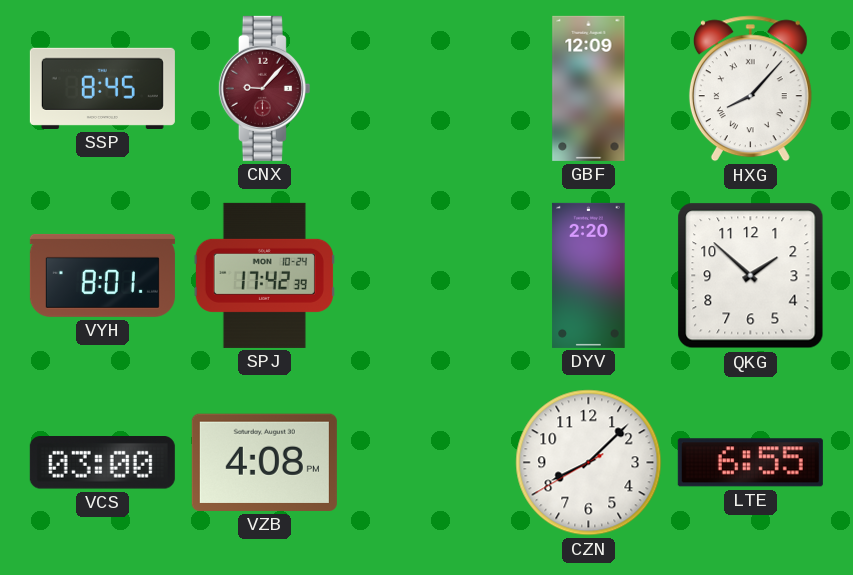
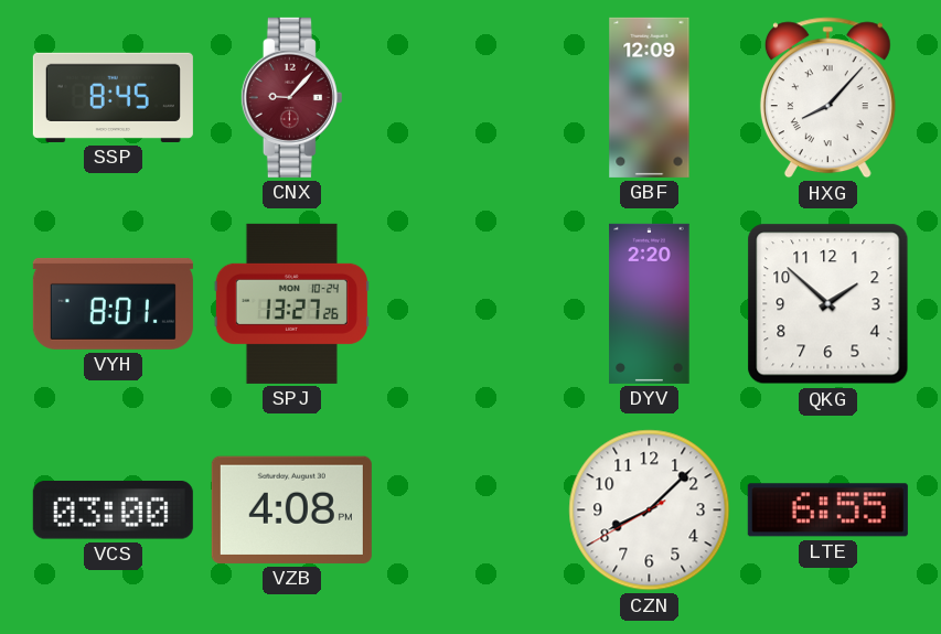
SPJ: 17:42 -> 13:27 (291, 303)
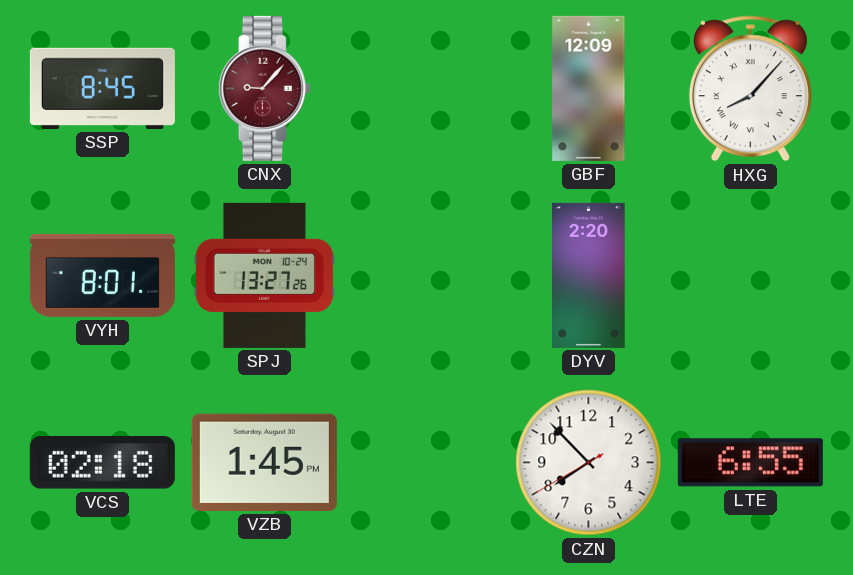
QKG: 1:52 -> none (828, 304)
VCS: 03:00 -> 02:18 (102, 463)
VZB: 4:08 -> 1:45 (264, 462)
CZN: 8:07 -> 7:52 (589, 463)
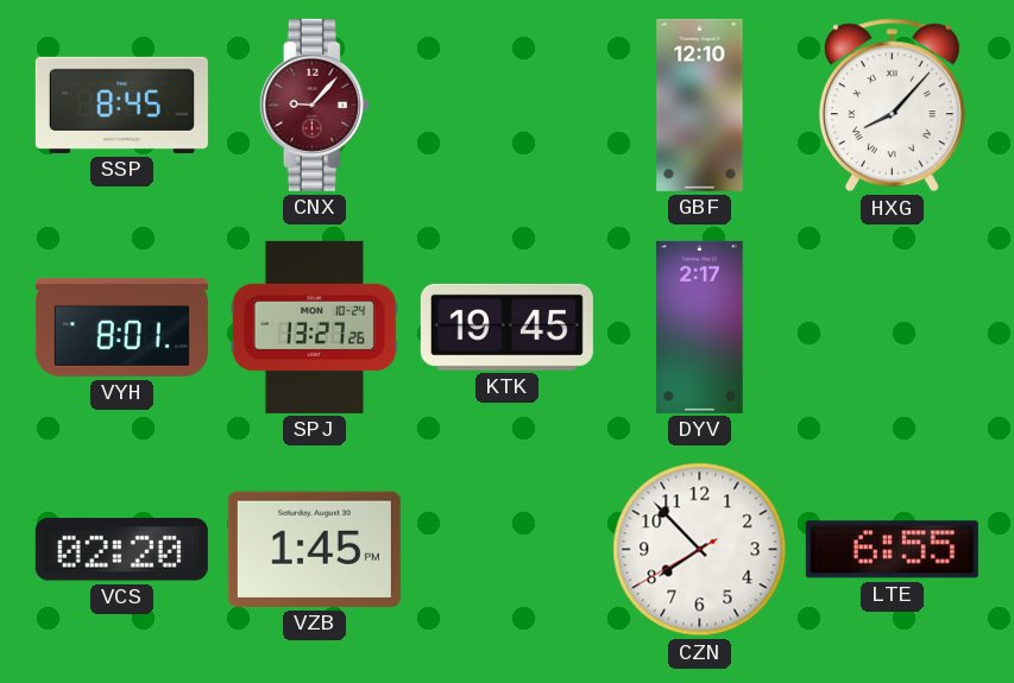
GBF: 12:09 -> 12:10 (700, 105)
KTK: none -> 19:45 (506, 327)
DYV: 2:20 -> 2:17 (700, 327)
VCS: 02:18 -> 02:20 (121, 550)
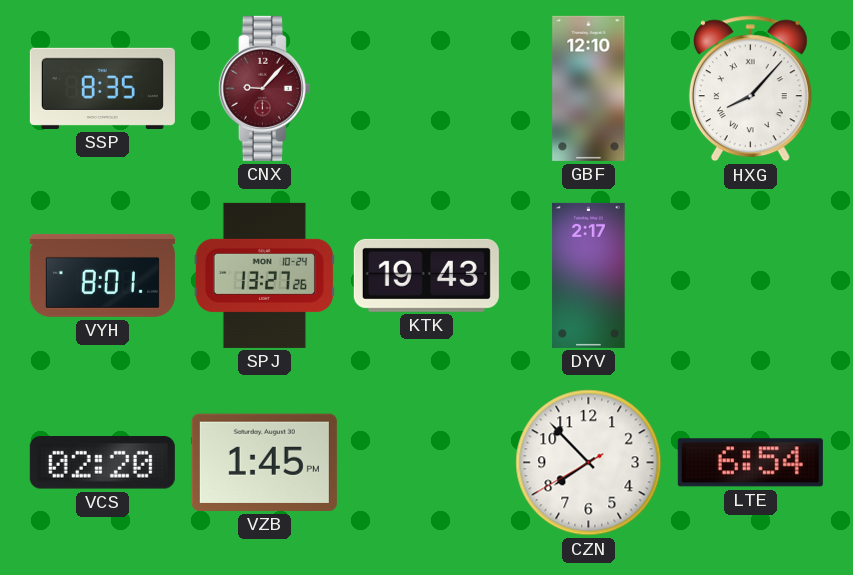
SSP: 8:45 -> 8:35 (102, 88)
KTK: 19:45 -> 19:43 (426, 275)
LTE: 6:55 -> 6:54 (750, 463)
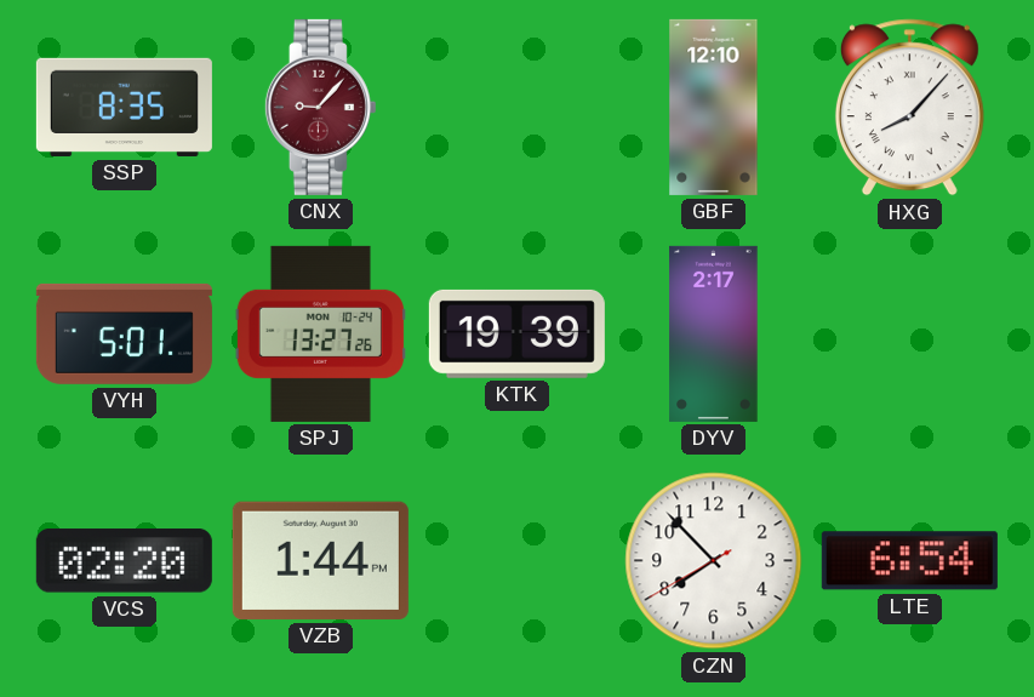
VYH: 8:01 -> 5:01 (124, 333)
KTK: 19:43 -> 19:39 (516, 333)
VZB: 1:45 -> 1:44 (320, 560)
